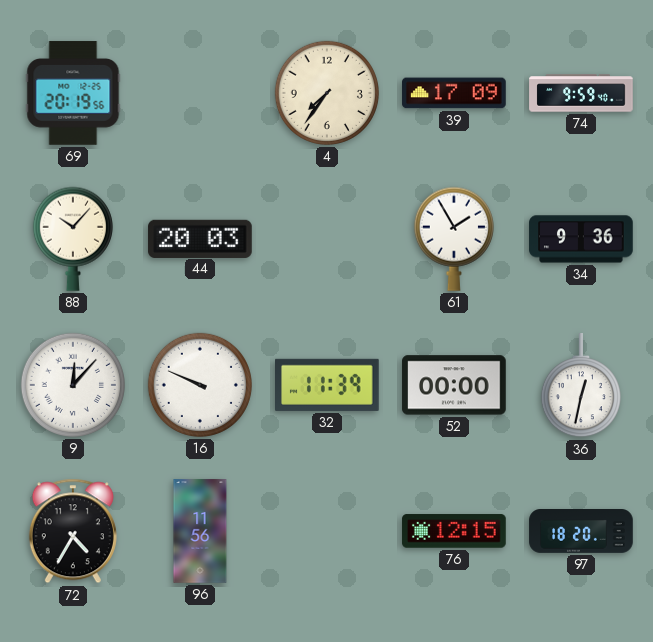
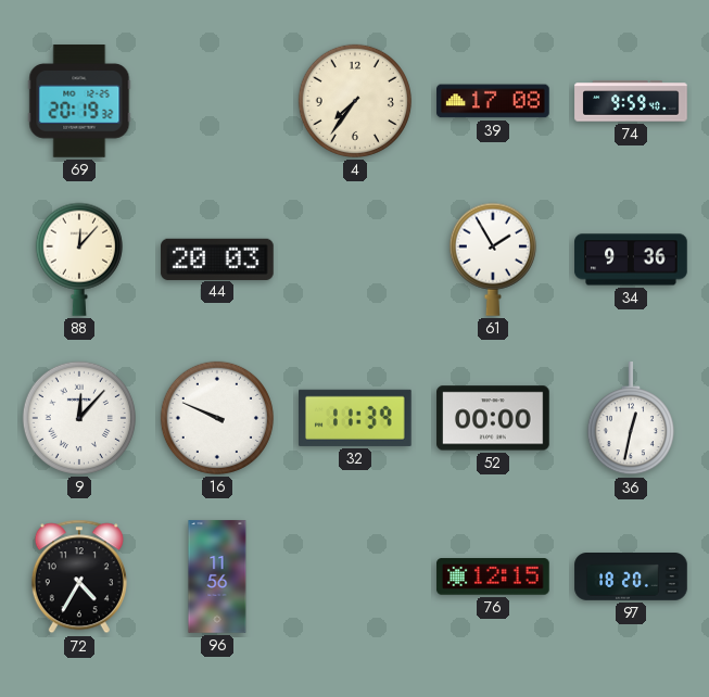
69: 20:19:56 -> 20:19:32 (79, 101)
39: 17:09 -> 17:08 (493, 101)
88: 10:07 -> 12:07 (79, 259)
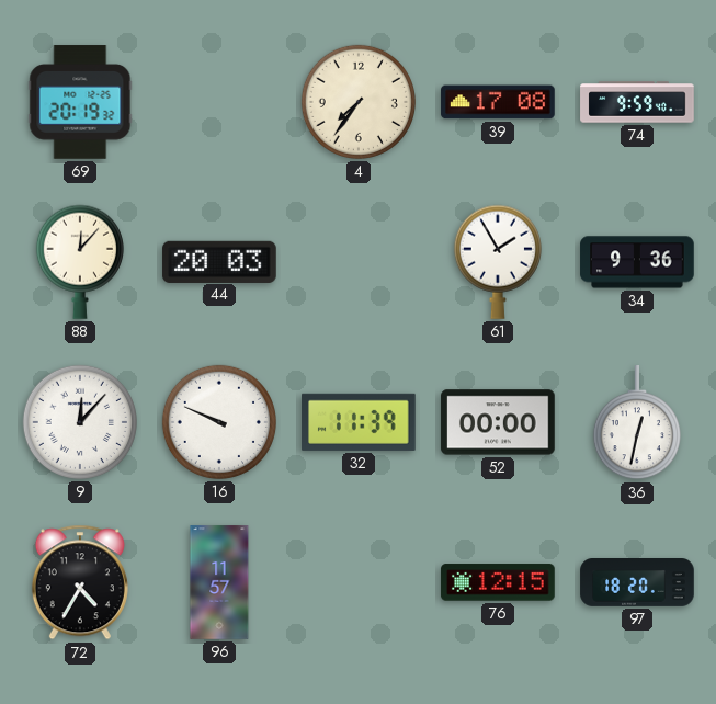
96: 11:56 -> 11:57 (219, 582)
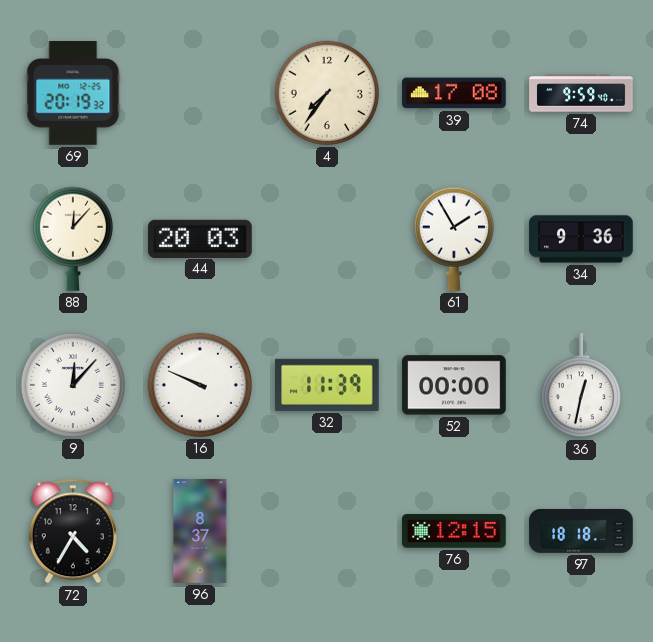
96: 11:57 -> 8:37 (200, 531)
97: 18:20 -> 18:18 (581, 532)
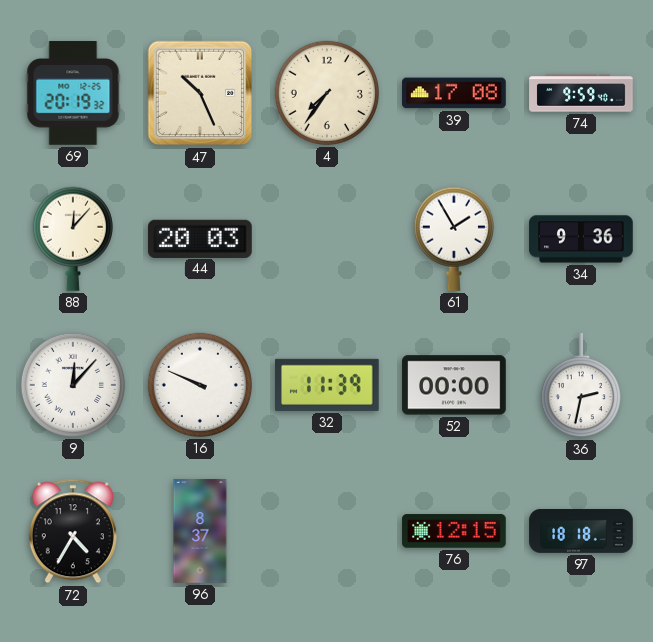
47: none -> 10:26 (200, 93)
36: 12:32 -> 2:32 (581, 386)
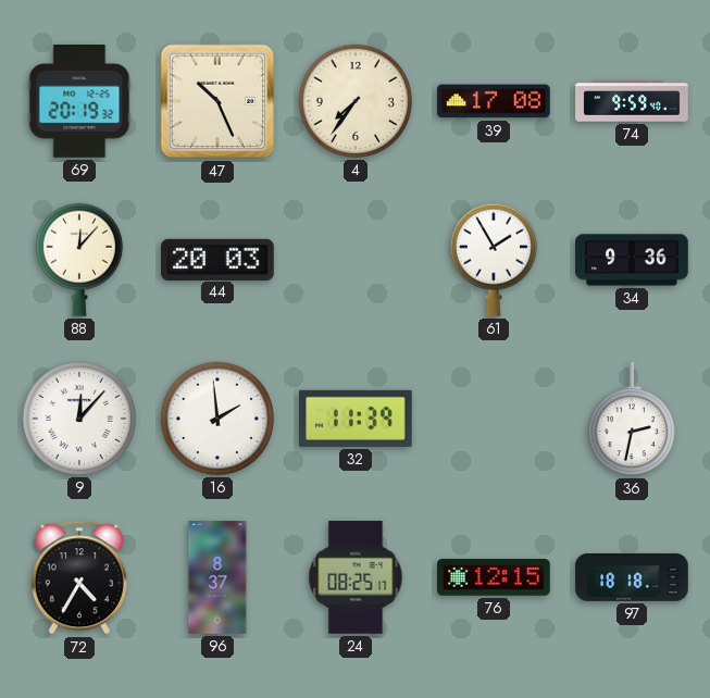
16: 9:49 -> 1:59 (217, 419)
52: 00:00 -> none (454, 385)
24: none -> 08:25 (356, 577)
